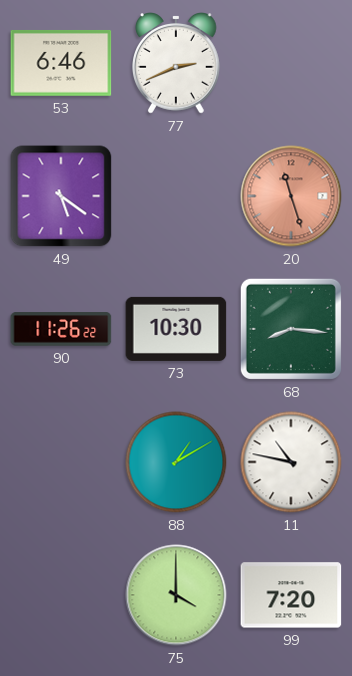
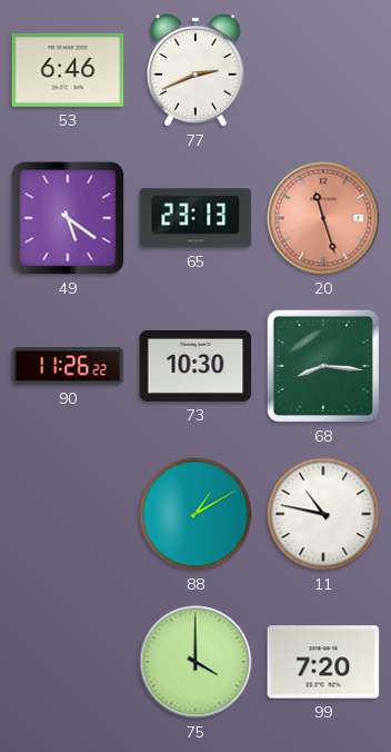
65: none -> 23:13 (195, 218)
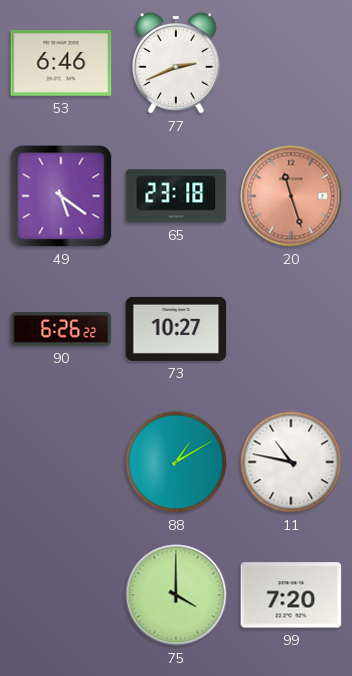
65: 23:13 -> 23:18 (176, 196)
90: 11:26 -> 6:26 (61, 329)
73: 10:30 -> 10:27 (176, 329)
68: 8:16 -> none (323, 366)
